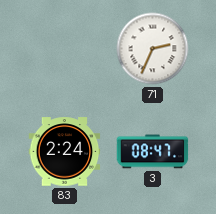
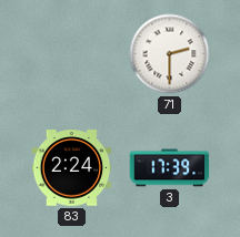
71: 2:34 -> 2:30 (170, 54)
3: 08:47 -> 17:39 (170, 168)
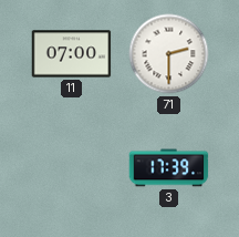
11: none -> 07:00 (72, 54)
83: 2:24 -> none (72, 168)
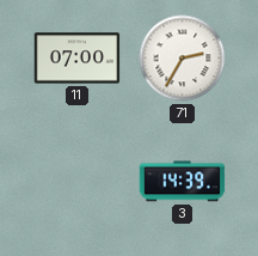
71: 2:30 -> 2:35 (183, 59)
3: 17:39 -> 14:39 (183, 182)
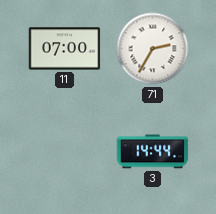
3: 14:39 -> 14:44 (153, 152)
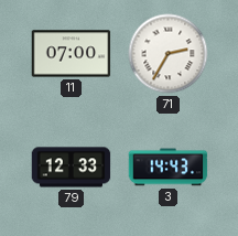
79: none -> 12:33 (72, 168)
3: 14:44 -> 14:43 (169, 168)
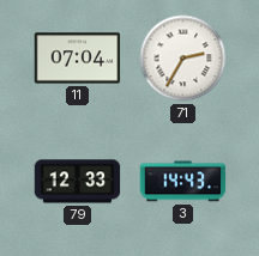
11: 07:00 -> 07:04 (78, 59)
